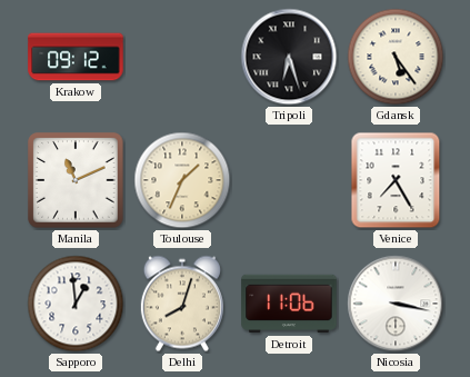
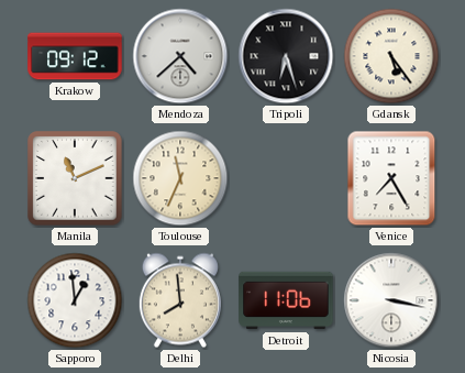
Mendoza: none -> 4:38 (180, 56)
Toulouse: 1:34 -> 11:34 (180, 178)
Delhi: 8:03 -> 7:59 (180, 300)
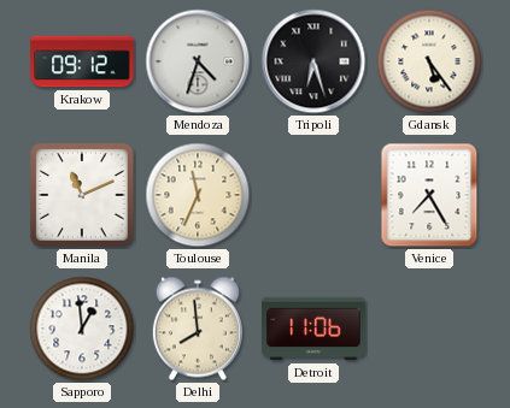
Mendoza: 4:38 -> 4:33 (198, 61)
Nicosia: 3:17 -> none (391, 300)
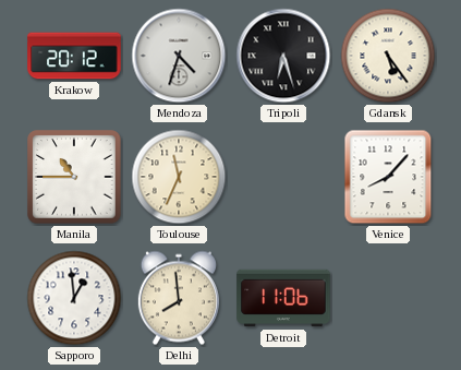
Krakow: 09:12 -> 20:12 (74, 56)
Manila: 11:11 -> 10:45 (74, 177)
Venice: 7:25 -> 8:07 (388, 177)
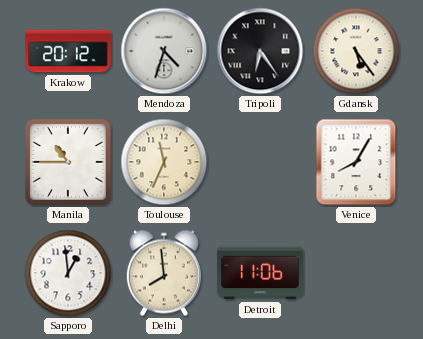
Tripoli: 6:27 -> 6:24 (260, 51)
Venice: 8:07 -> 8:05 (356, 162)
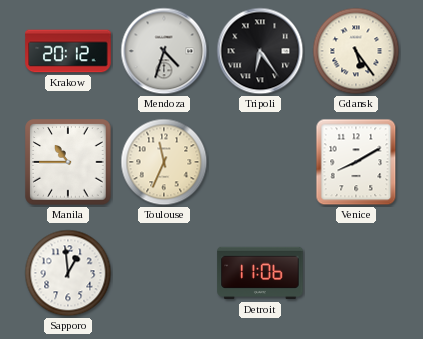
Venice: 8:05 -> 8:10 (356, 162)
Delhi: 7:59 -> none (164, 273)
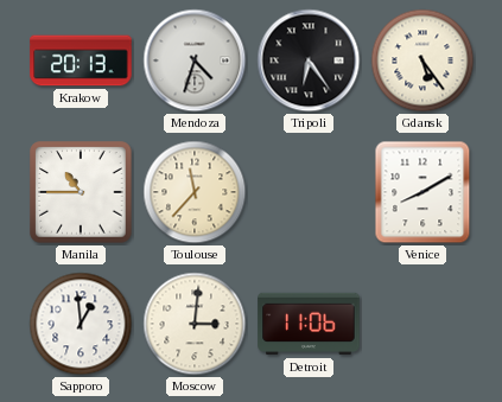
Krakow: 20:12 -> 20:13 (81, 60)
Toulouse: 11:34 -> 11:37 (195, 192)
Moscow: none -> 3:01 (195, 324)
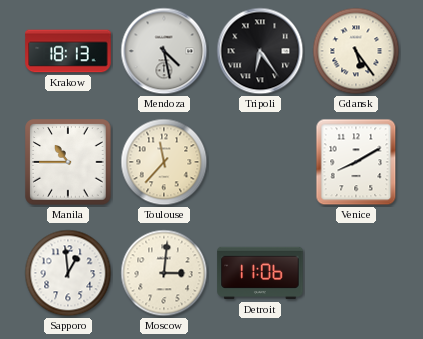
Krakow: 20:13 -> 18:13 (68, 51)
Mendoza: 4:33 -> 4:28 (164, 51)
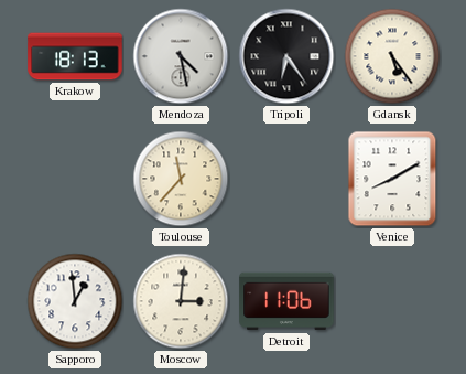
Manila: 10:45 -> none (68, 162)
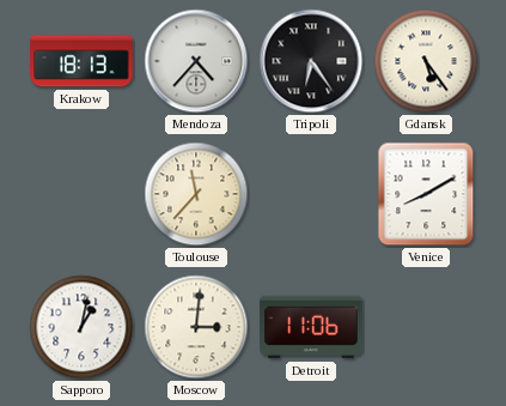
Mendoza: 4:28 -> 4:37 (196, 61)
Sapporo: 12:59 -> 1:02 (81, 327)
